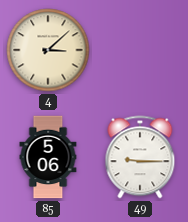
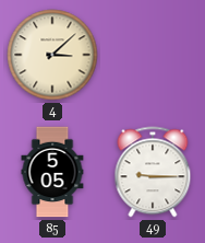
85: 5:06 -> 5:05 (52, 172)
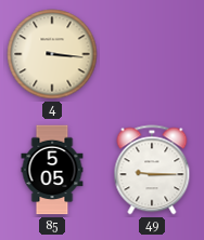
4: 3:08 -> 3:16 (52, 54)
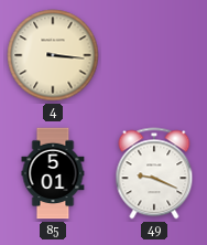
85: 5:05 -> 5:01 (53, 173)
49: 9:15 -> 9:19 (154, 173)
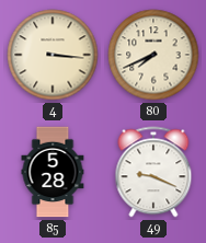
80: none -> 7:41 (153, 55)
85: 5:01 -> 5:28 (53, 172)
